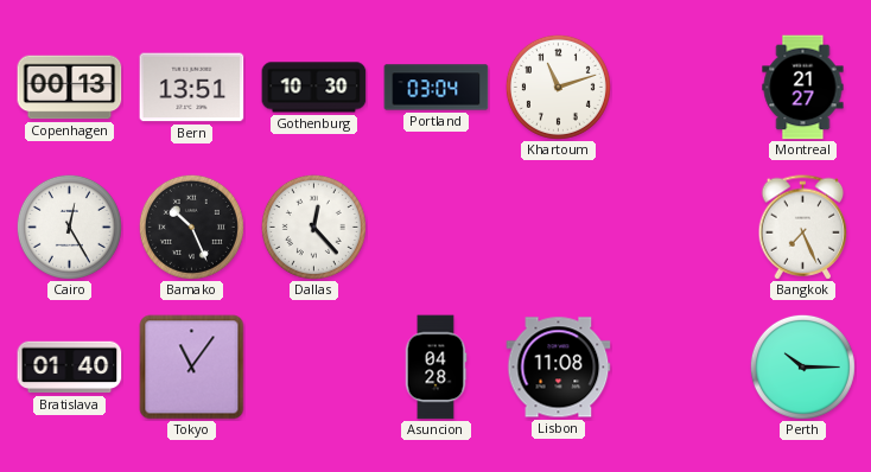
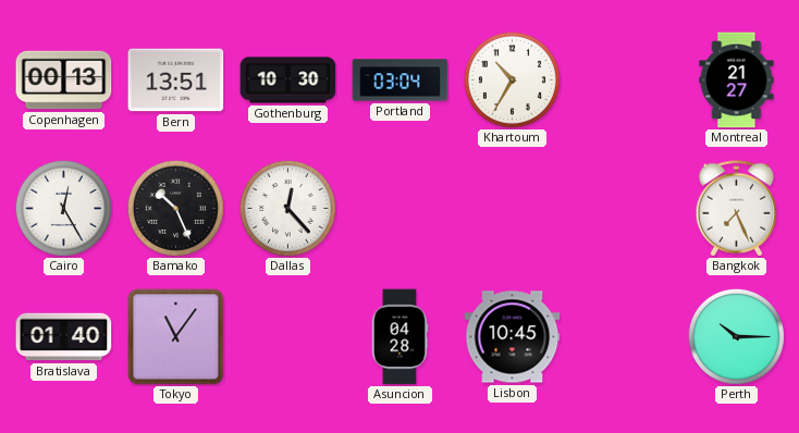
Khartoum: 11:12 -> 10:35 (512, 79)
Lisbon: 11:08 -> 10:45 (513, 337)
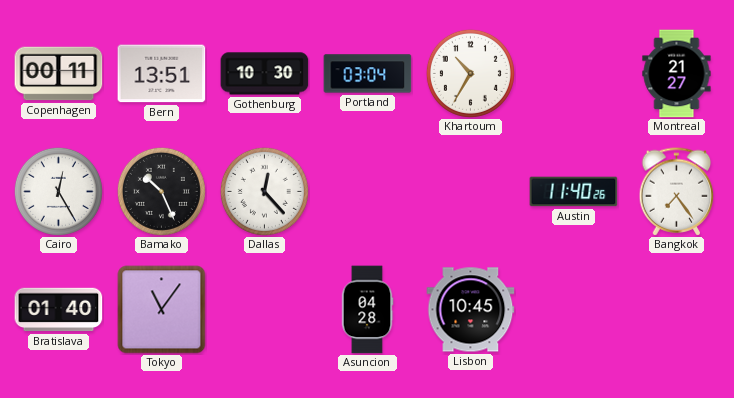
Copenhagen: 00:13 -> 00:11 (59, 74)
Austin: none -> 11:40 (574, 192)
Bangkok: 7:26 -> 7:24 (677, 192)
Perth: 10:15 -> none (736, 336)
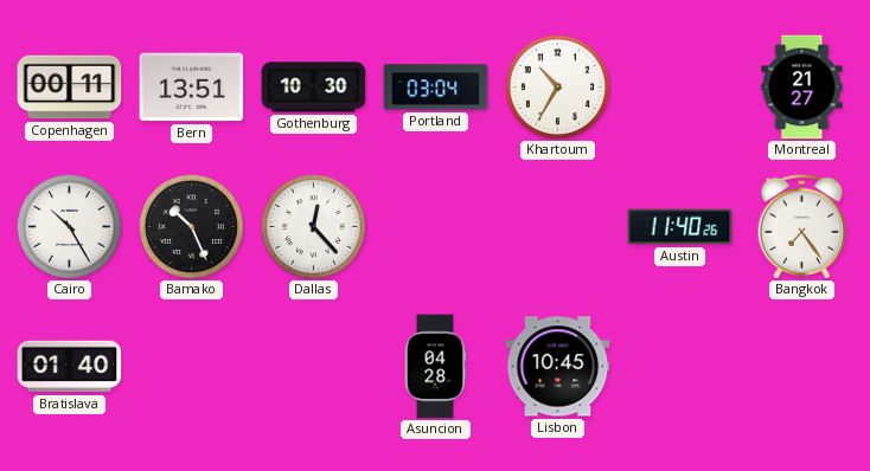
Cairo: 12:25 -> 10:25 (69, 226)
Tokyo: 11:06 -> none (162, 310)
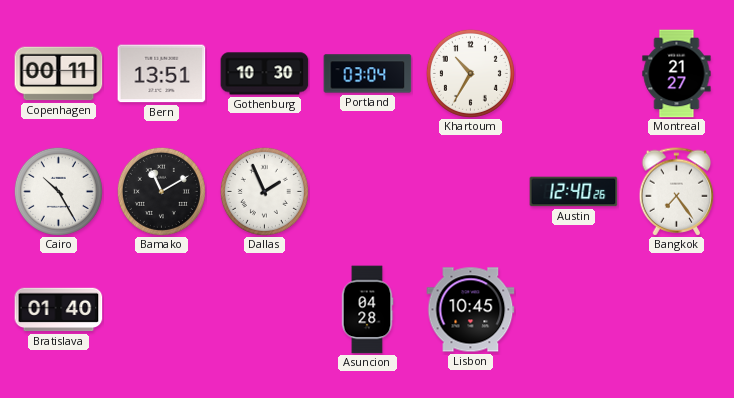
Bamako: 10:26 -> 11:10 (161, 191)
Dallas: 12:23 -> 1:56 (264, 191)
Austin: 11:40 -> 12:40 (574, 192)
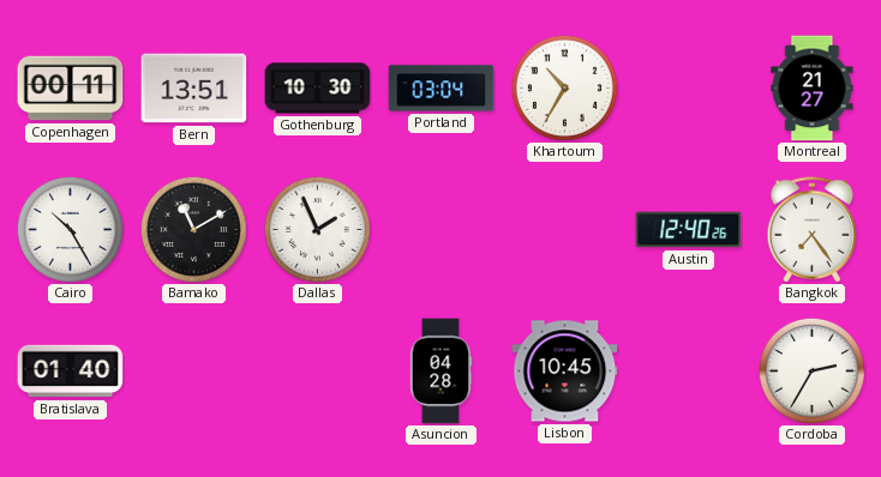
Cordoba: none -> 2:35 (811, 370)
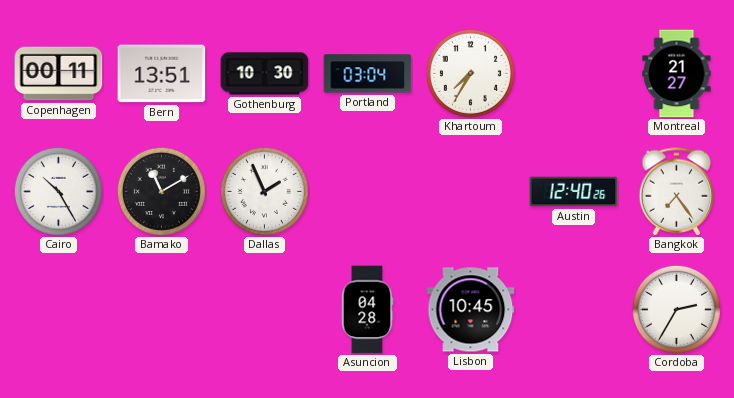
Khartoum: 10:35 -> 7:35 (470, 73)
Bratislava: 01:40 -> none (71, 372)
